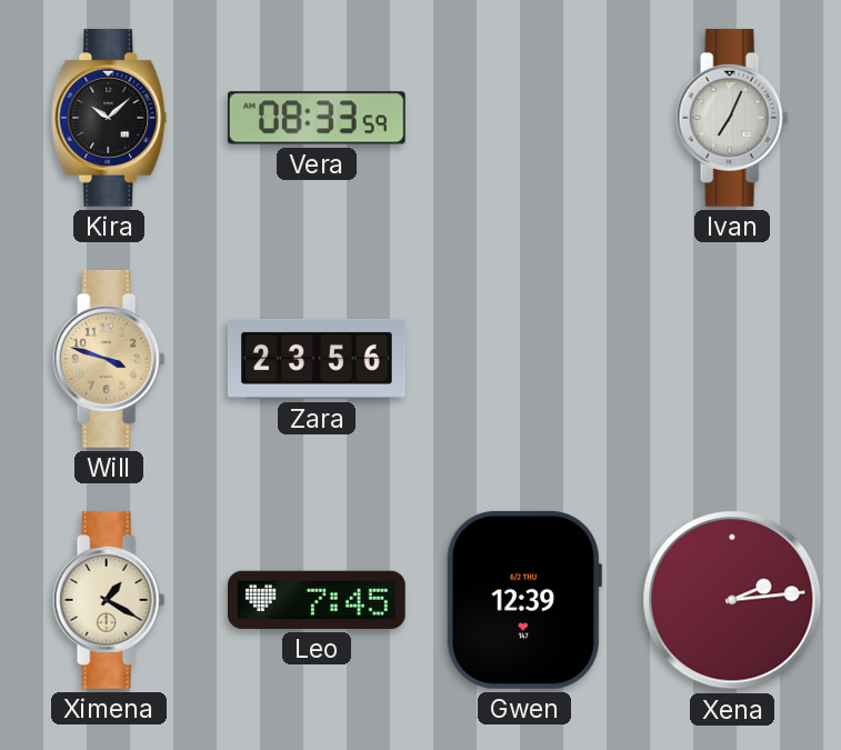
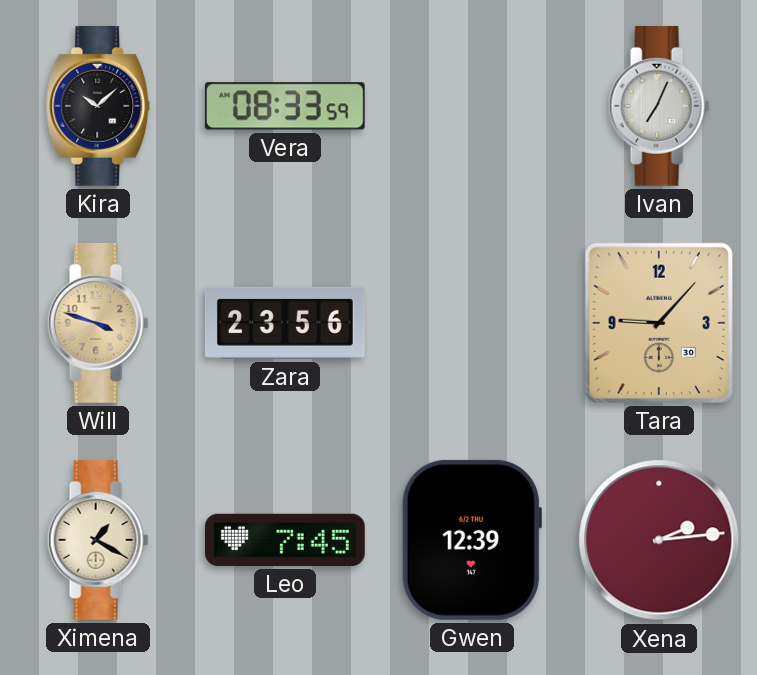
Tara: none -> 9:07 (659, 323)
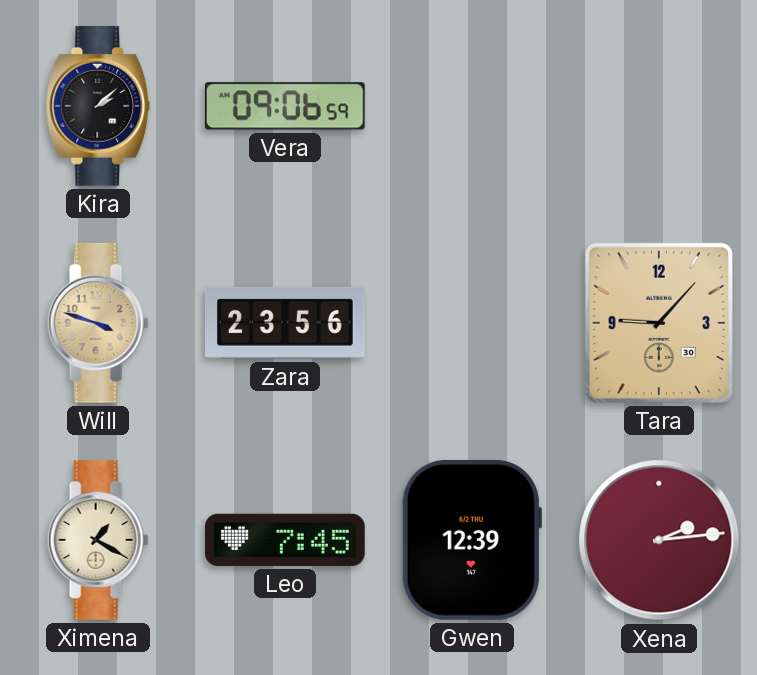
Kira: 10:08 -> 2:08 (98, 106)
Vera: 08:33 -> 09:06 (285, 106)
Ivan: 7:04 -> none (659, 106)
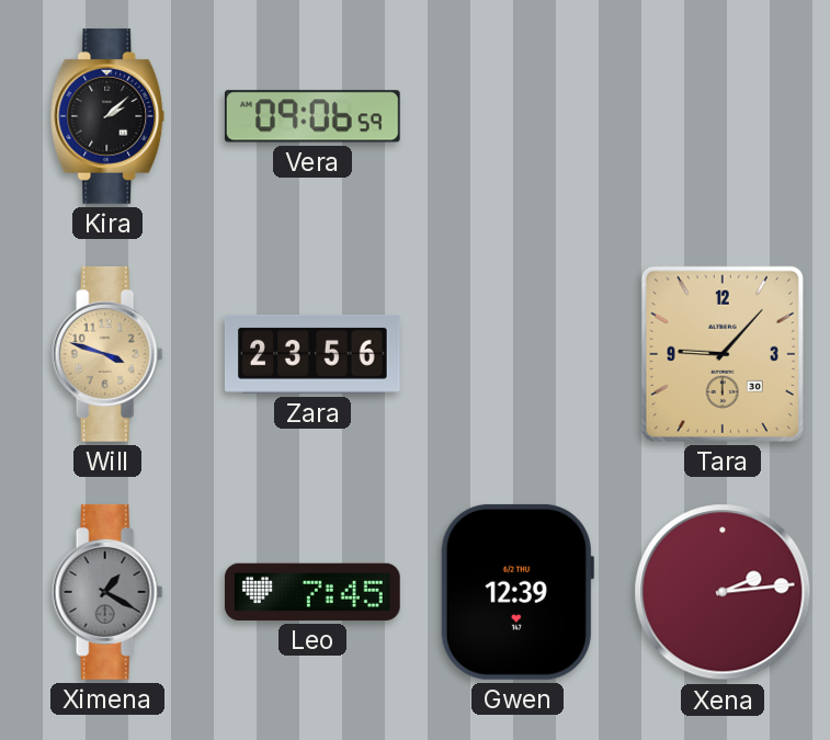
Ximena dial: cream -> grey (107, 592)
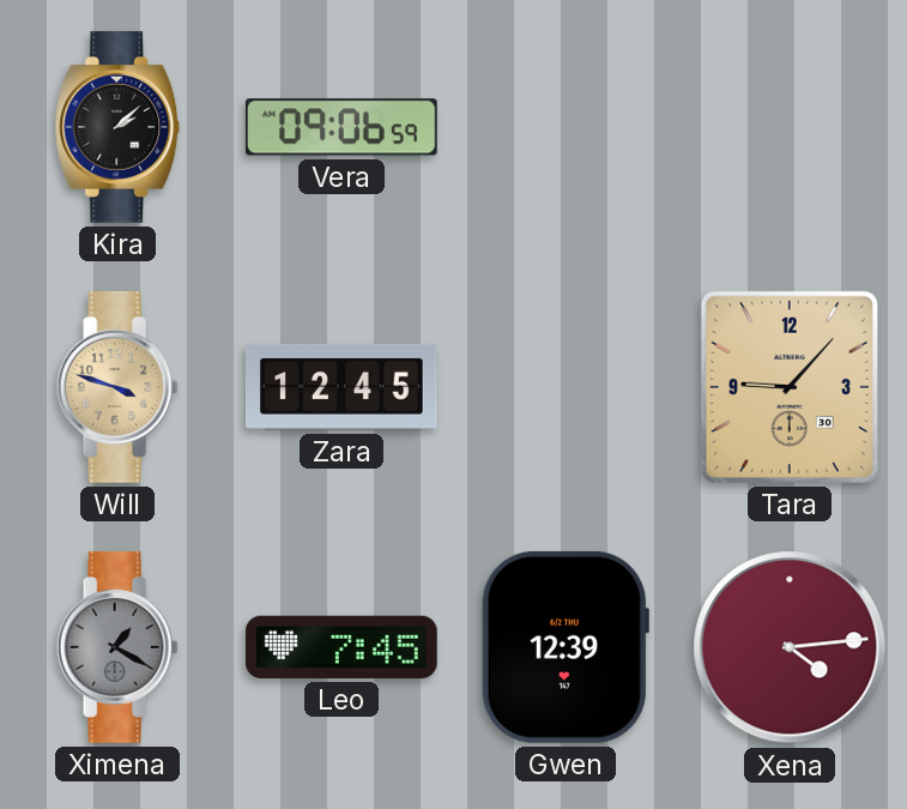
Zara: 23:56 -> 12:45 (343, 387)
Xena: 2:14 -> 4:14 (790, 647)
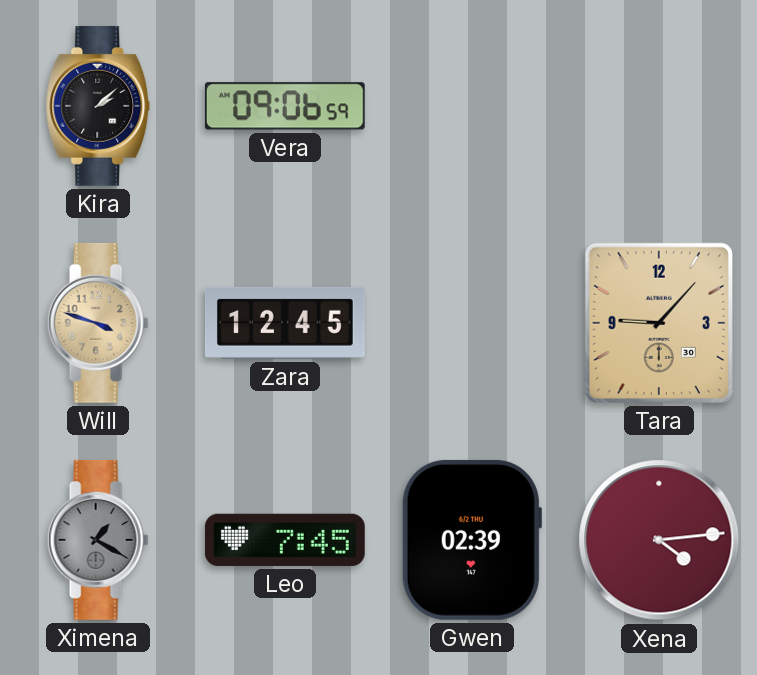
Gwen: 12:39 -> 02:39 (471, 540)
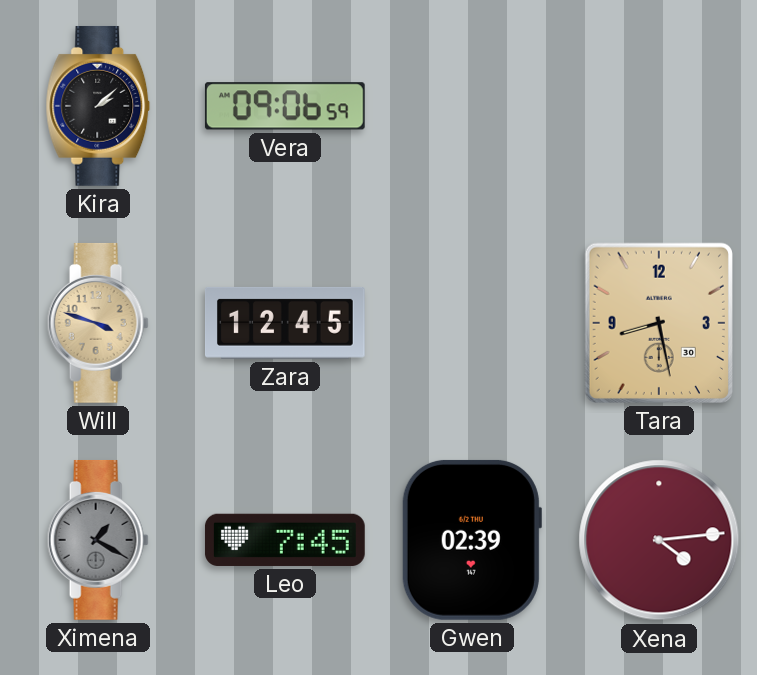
Tara: 9:07 -> 8:28 (659, 323)
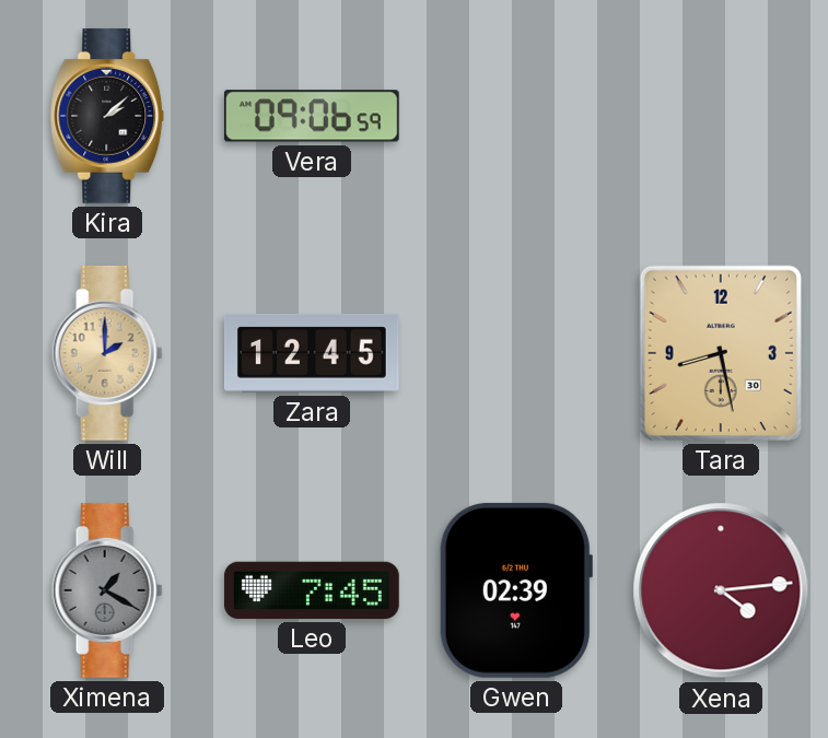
Will: 3:48 -> 2:00 (107, 353)
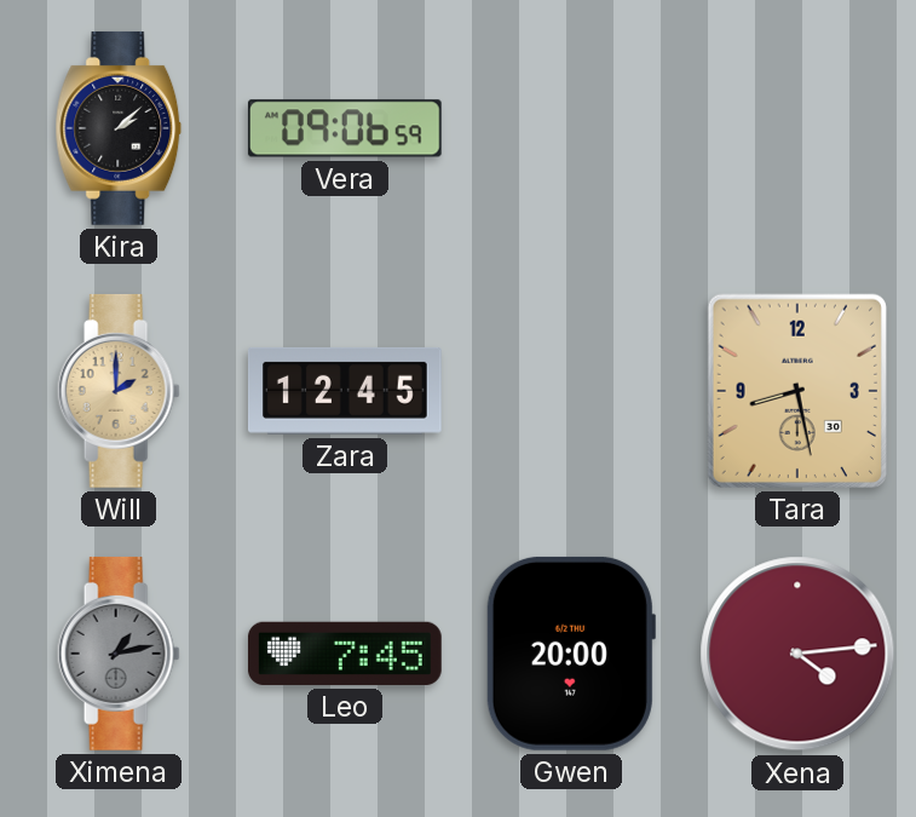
Ximena: 1:20 -> 1:13 (119, 654)
Gwen: 02:39 -> 20:00 (570, 654)
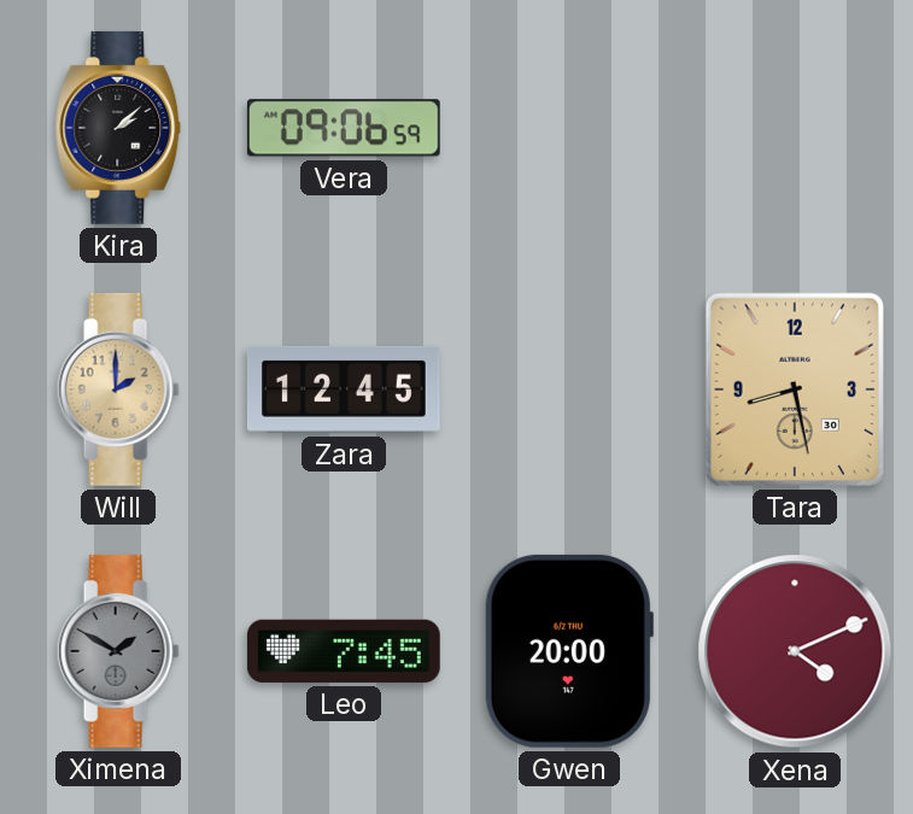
Ximena: 1:13 -> 1:50 (118, 651)
Xena: 4:14 -> 4:11 (795, 651)
